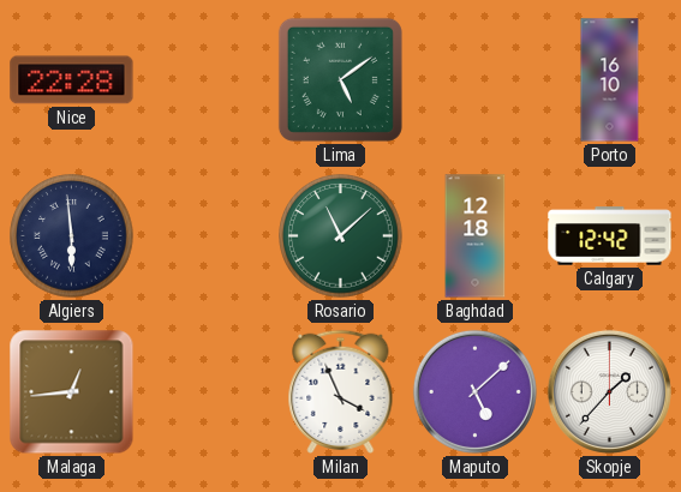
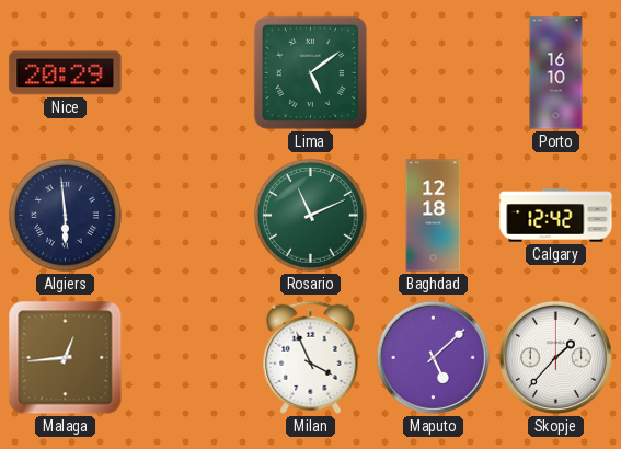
Nice: 22:28 -> 20:29 (66, 73)
Rosario: 11:08 -> 11:11 (311, 216)
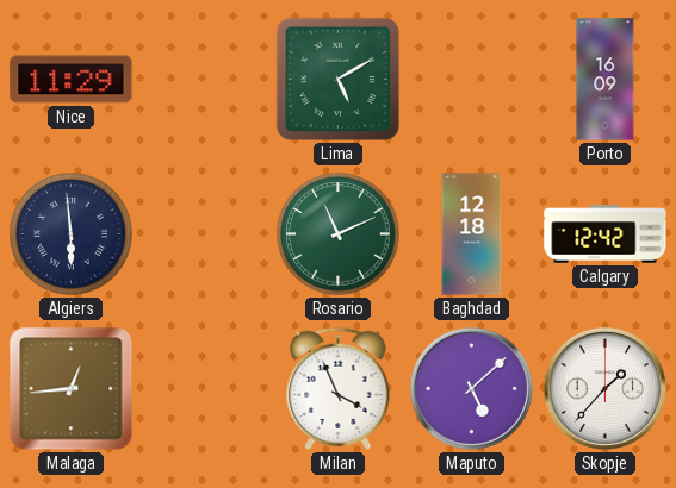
Nice: 20:29 -> 11:29 (72, 80)
Lima: 5:09 -> 5:10 (337, 79)
Porto: 16:10 -> 16:09 (606, 80)
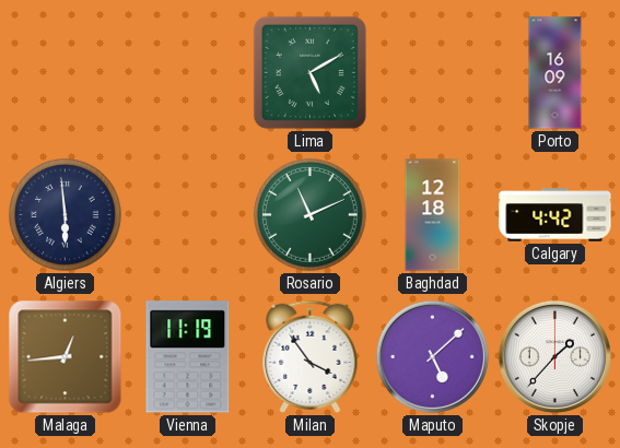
Nice: 11:29 -> none (72, 80)
Calgary: 12:42 -> 4:42 (555, 215)
Vienna: none -> 11:19 (188, 357)
Milan: 3:56 -> 3:54 (311, 356)
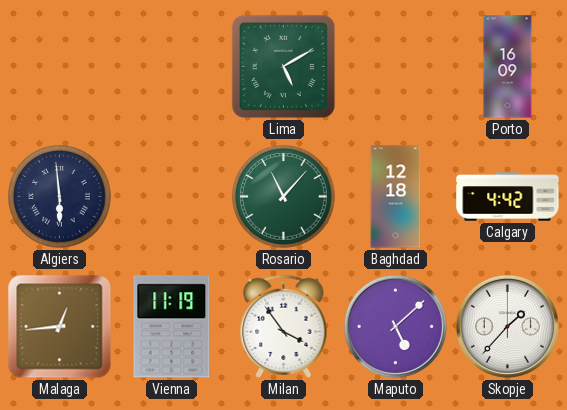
Rosario: 11:11 -> 11:07 (284, 197)
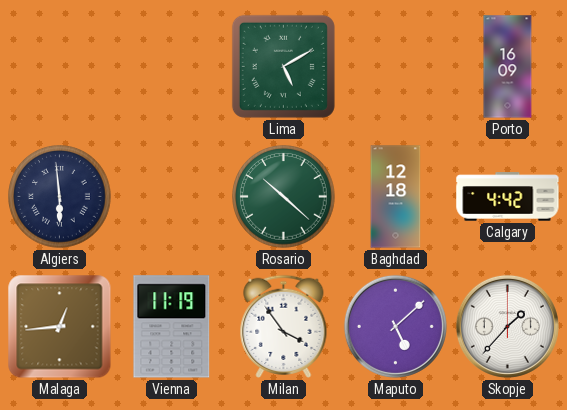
Rosario: 11:07 -> 10:22 (284, 197)
